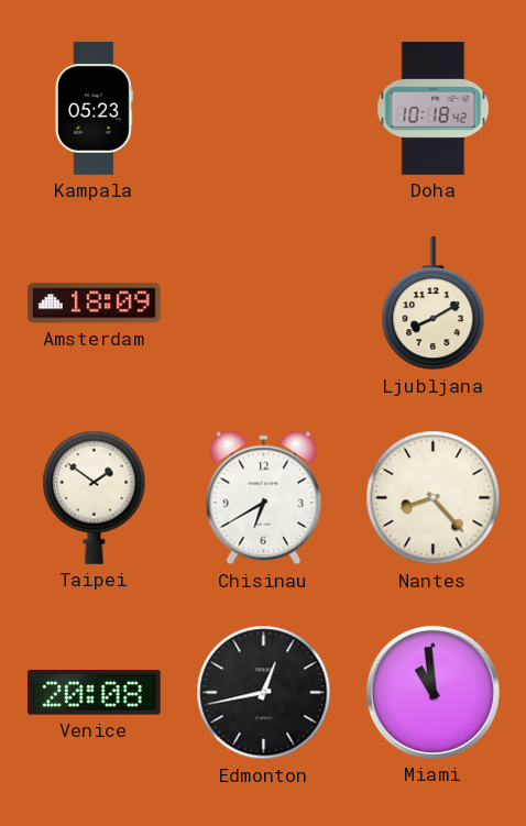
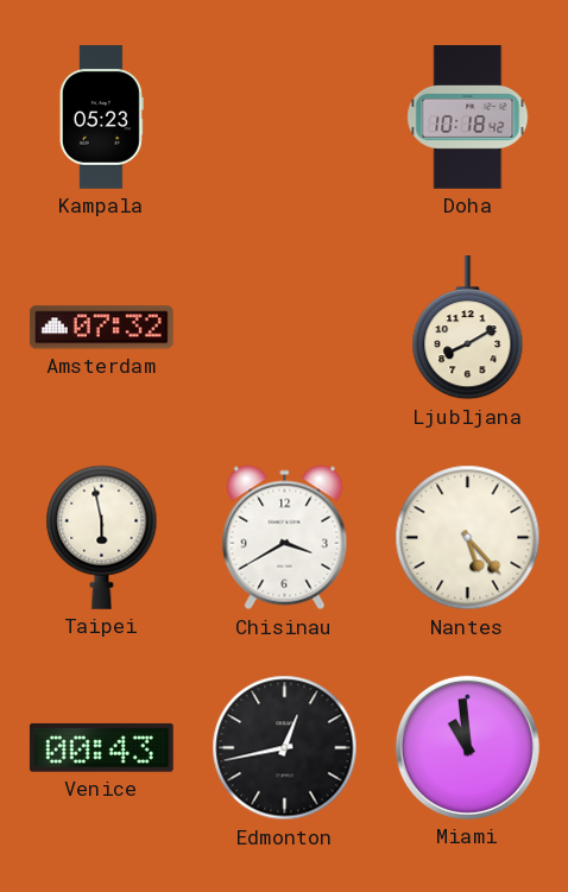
Amsterdam: 18:09 -> 07:32 (101, 328)
Taipei: 1:51 -> 5:58 (102, 537)
Chisinau: 6:40 -> 3:40 (285, 538)
Nantes: 8:23 -> 5:23 (468, 538)
Venice: 20:08 -> 00:43 (101, 747)
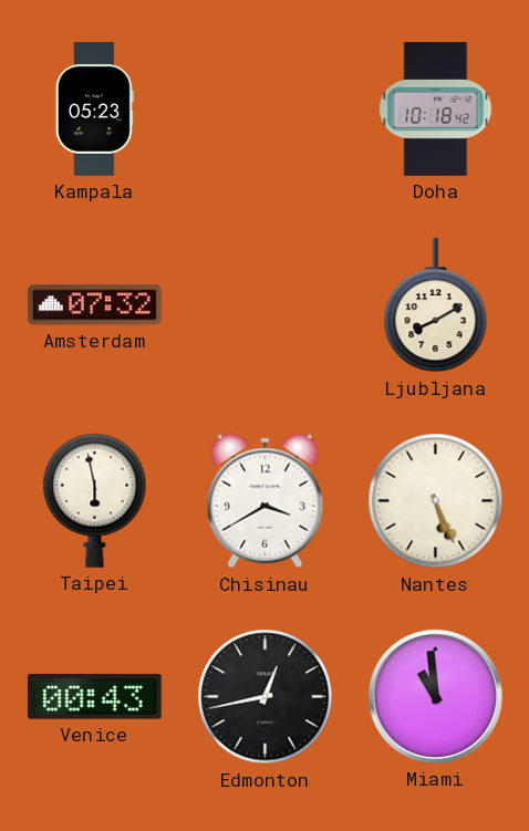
Nantes: 5:23 -> 5:26 (436, 501)
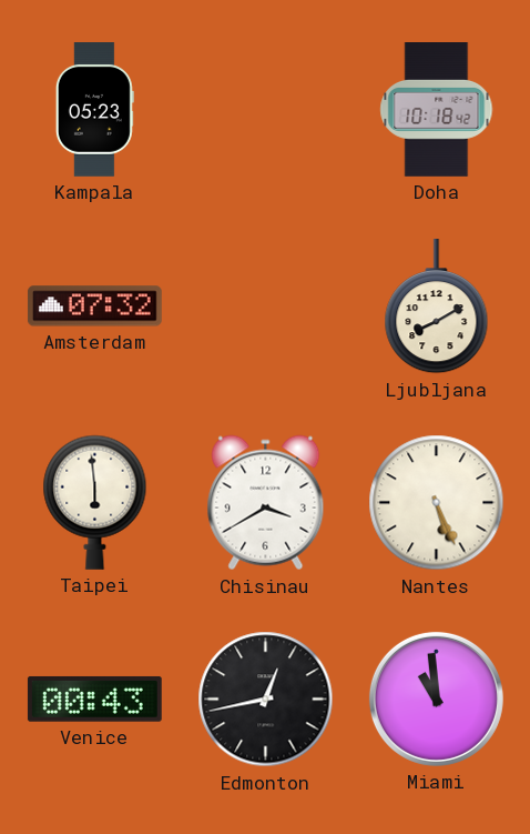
Taipei: 5:58 -> 5:59 (95, 502)
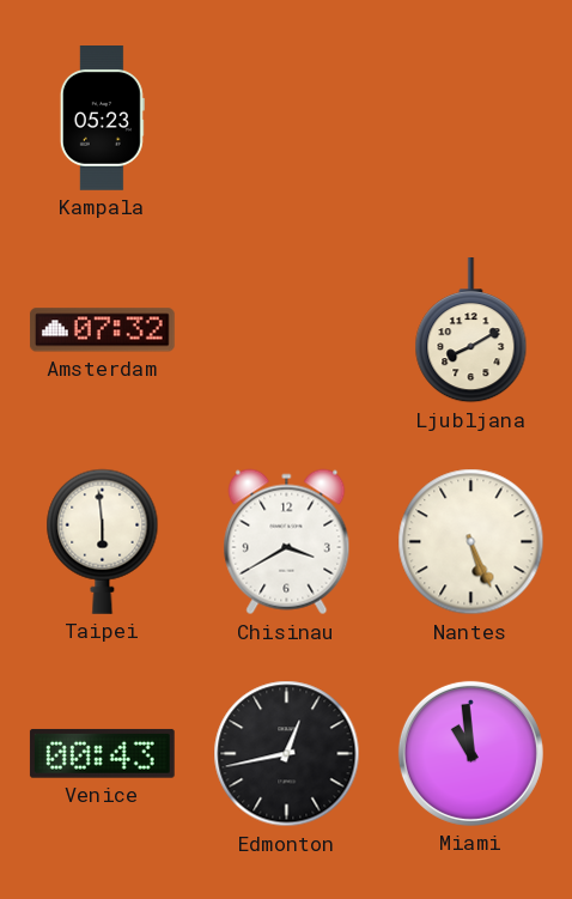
Doha: 10:18 -> none (437, 110)
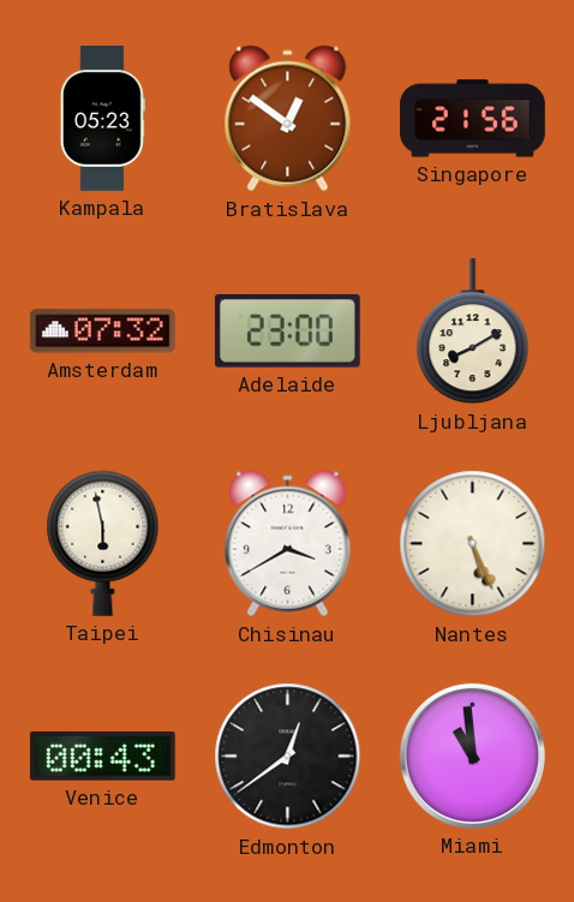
Bratislava: none -> 12:51 (288, 119)
Singapore: none -> 21:56 (473, 119)
Adelaide: none -> 23:00 (287, 330)
Taipei: 5:59 -> 5:58 (103, 543)
Edmonton: 12:43 -> 12:39 (288, 757)
